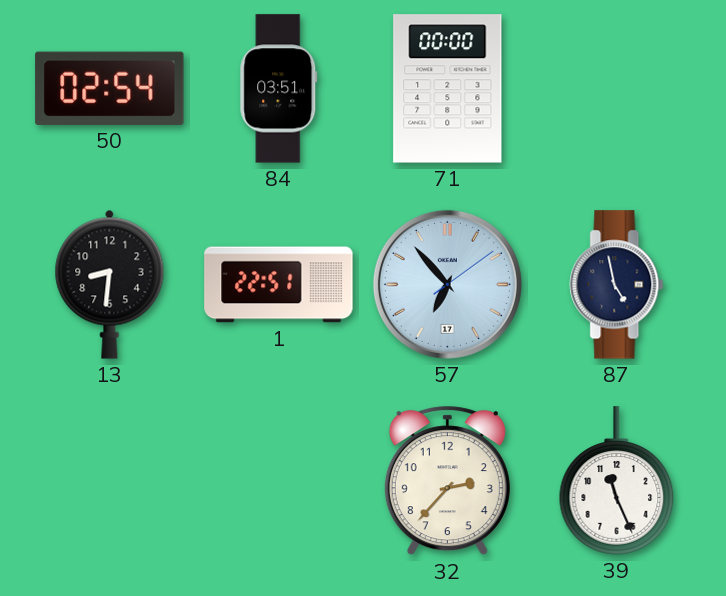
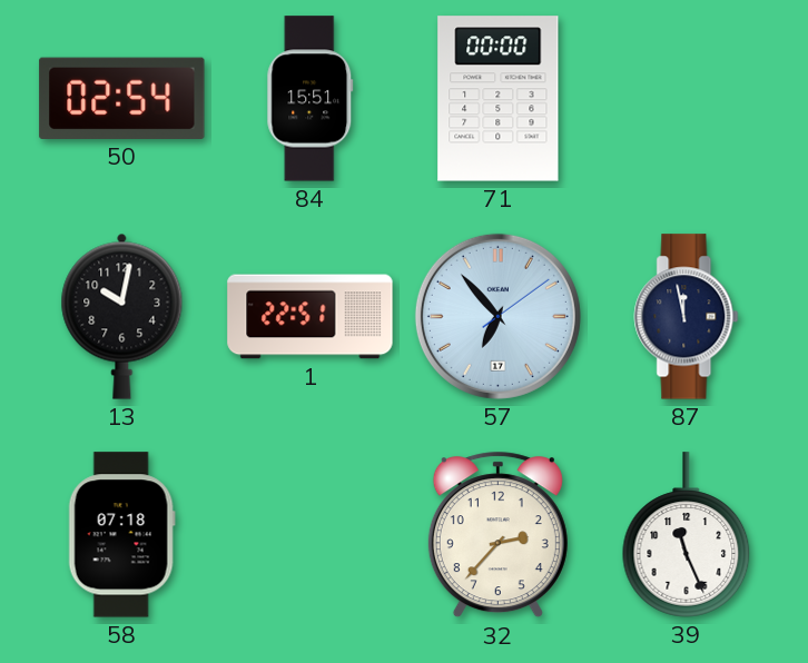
84: 03:51 -> 15:51 (311, 99)
13: 8:31 -> 10:02 (122, 316)
87: 4:58 -> 11:58 (687, 317)
58: none -> 07:18 (121, 535)
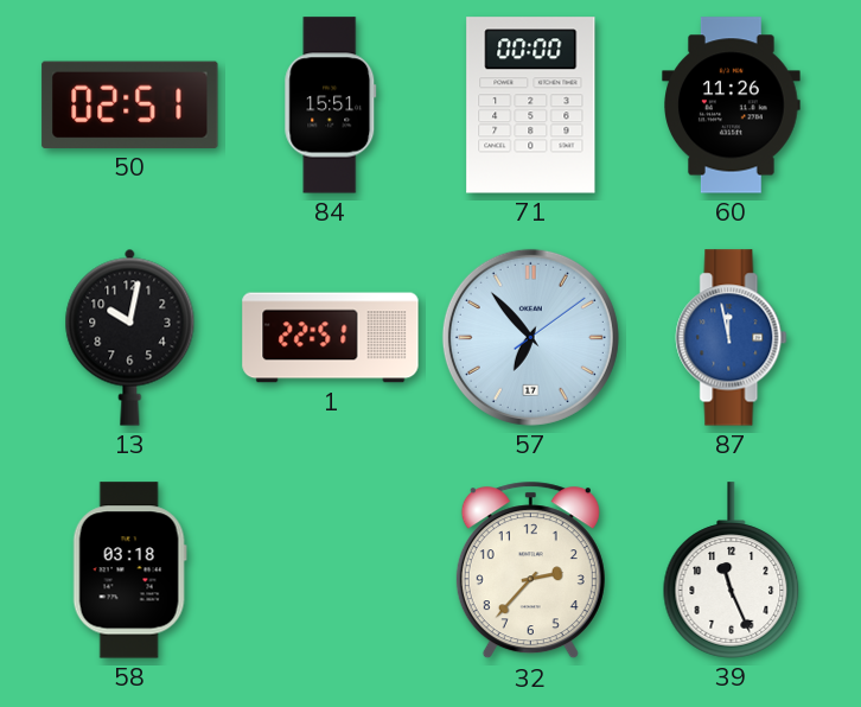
50: 02:54 -> 02:51 (130, 104)
60: none -> 11:26 (732, 106)
87 dial: navy -> blue (732, 338)
58: 07:18 -> 03:18 (129, 571)
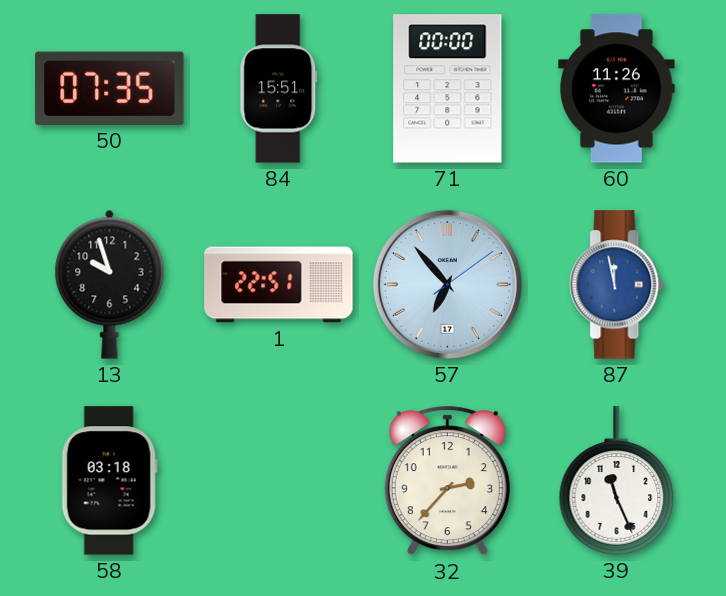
50: 02:51 -> 07:35 (110, 88)
13: 10:02 -> 9:57 (110, 284)
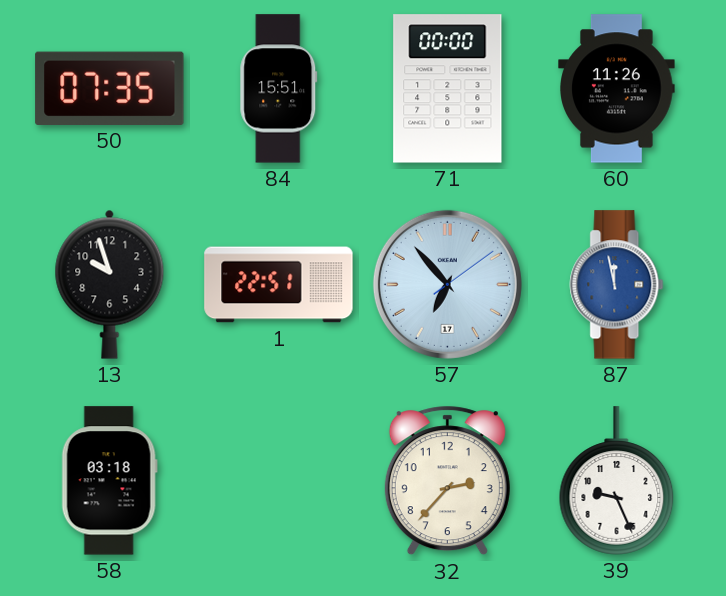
39: 11:26 -> 9:26 (617, 481)
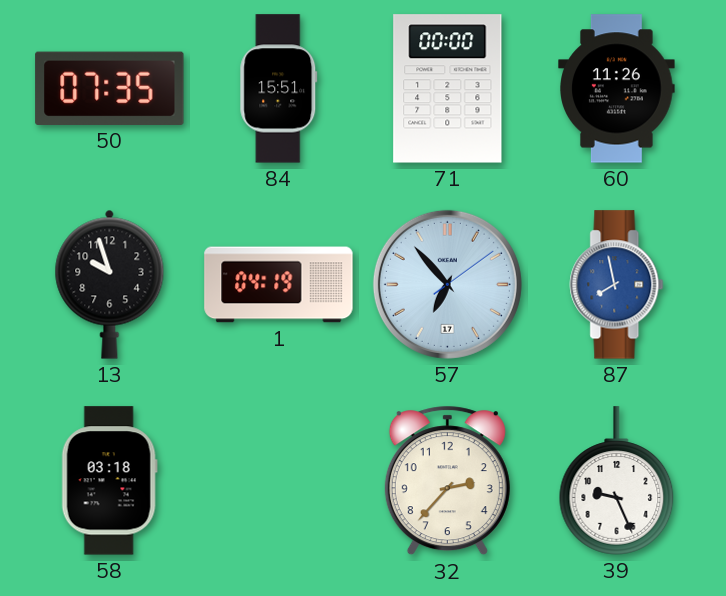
1: 22:51 -> 04:19 (279, 285)
87: 11:58 -> 7:58 (617, 285)
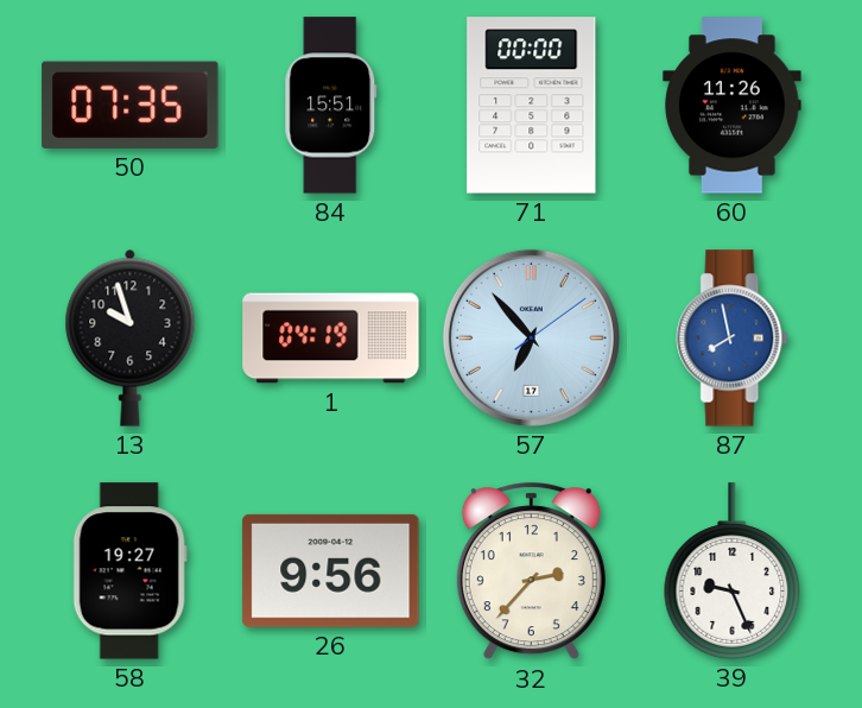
58: 03:18 -> 19:27 (129, 571)
26: none -> 9:56 (331, 570)
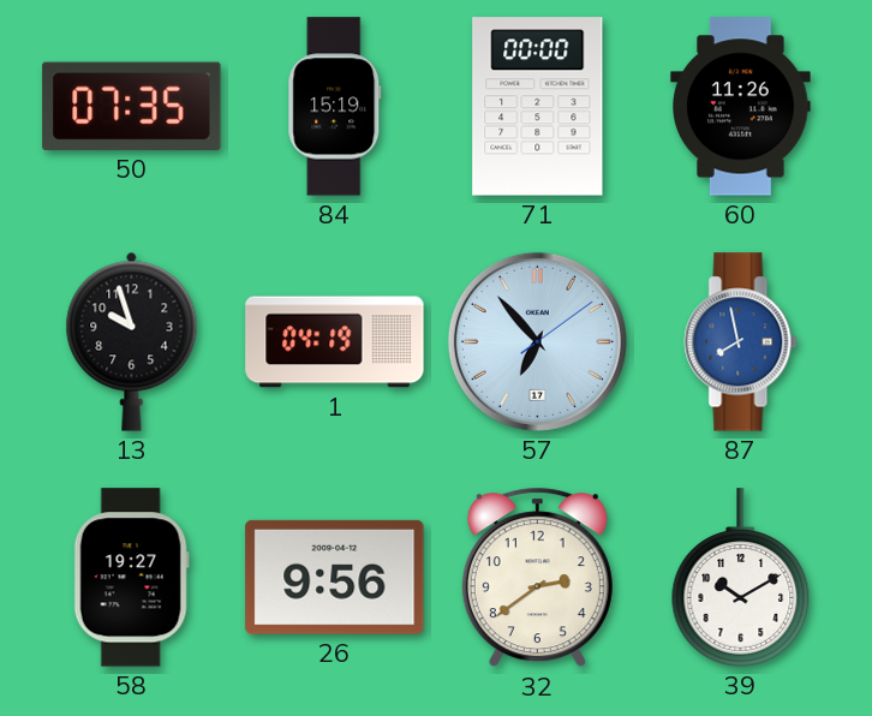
84: 15:51 -> 15:19 (335, 107)
32: 2:37 -> 2:39 (537, 578)
39: 9:26 -> 10:10 (741, 578)
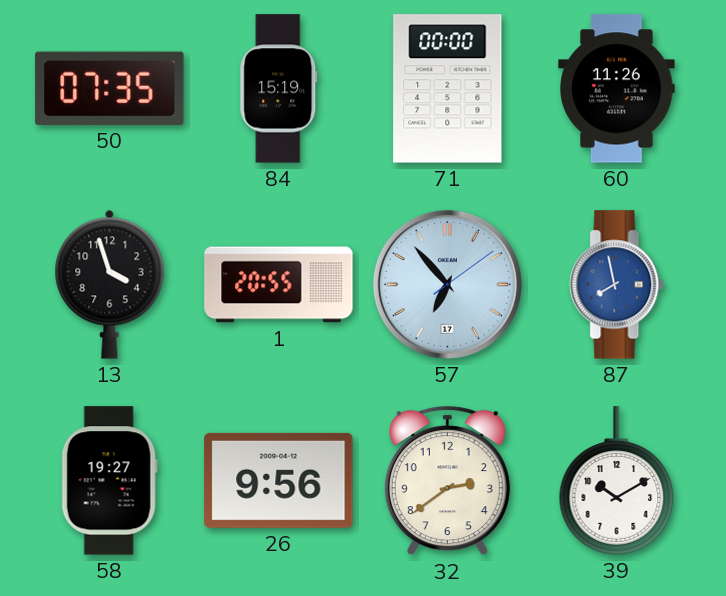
13: 9:57 -> 3:57 (110, 284)
1: 04:19 -> 20:55 (279, 285)
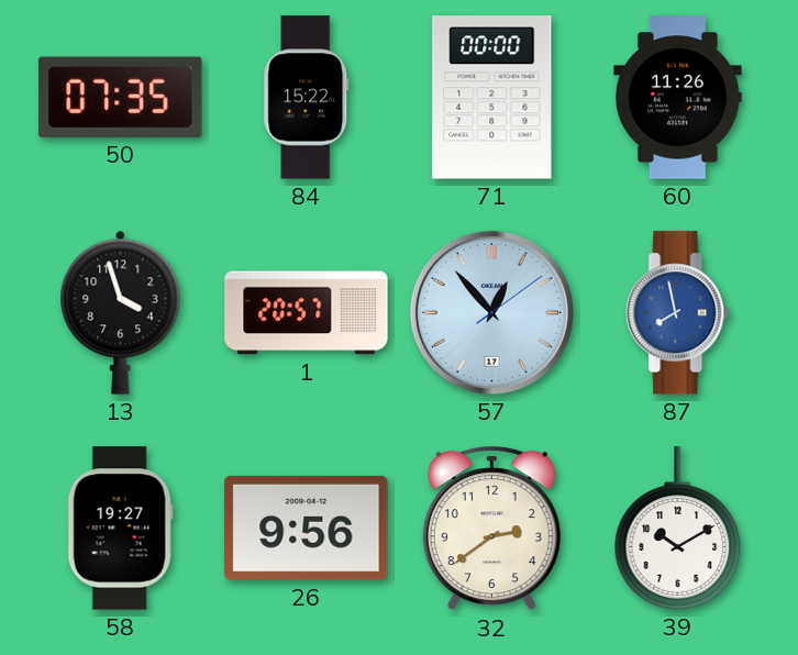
84: 15:19 -> 15:22 (307, 98)
1: 20:55 -> 20:57 (307, 313)
57: 6:53 -> 12:53 (491, 312)
